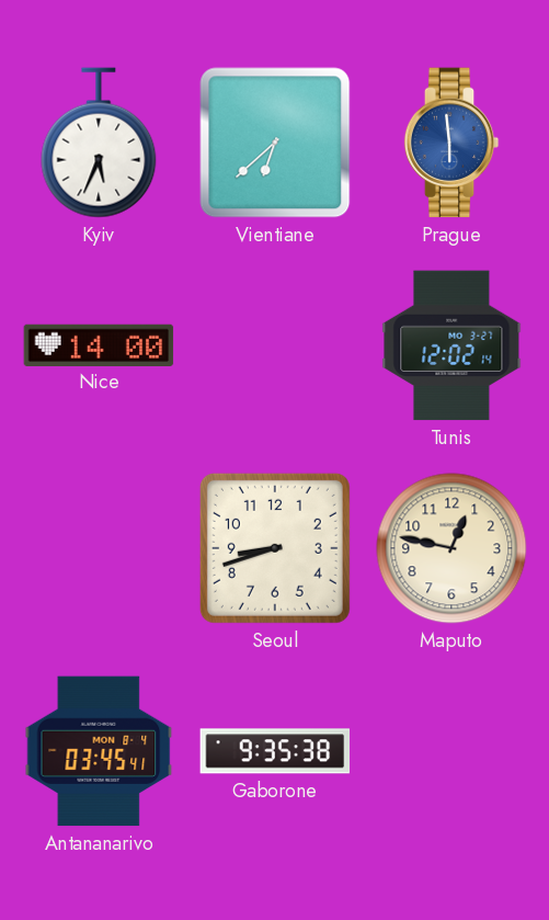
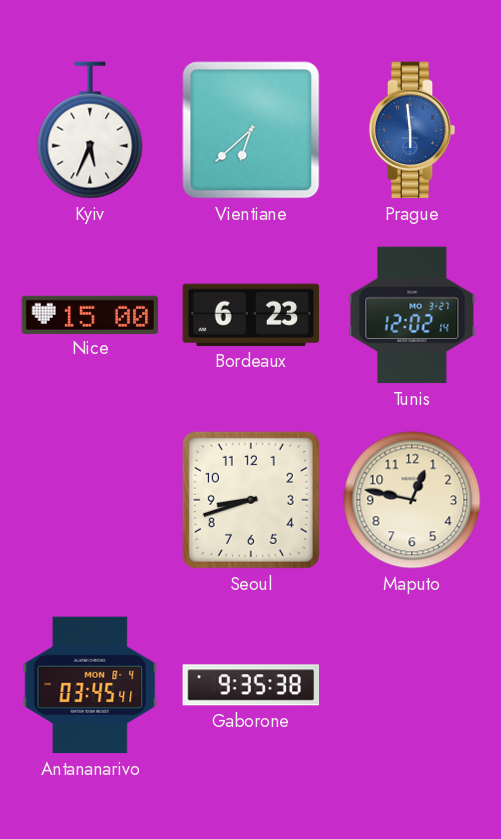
Nice: 14:00 -> 15:00 (90, 314)
Bordeaux: none -> 6:23 (251, 315)
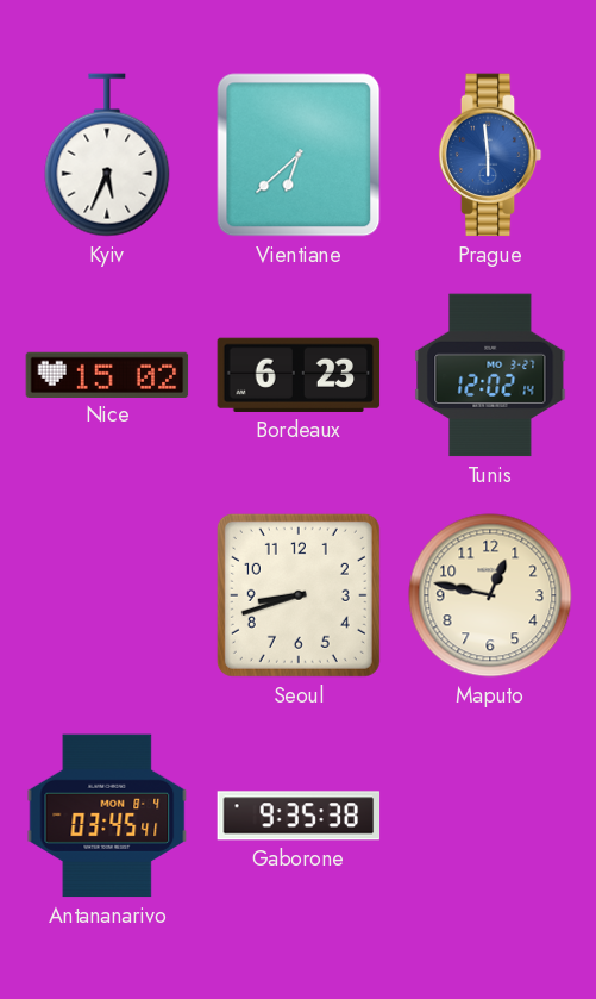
Nice: 15:00 -> 15:02 (107, 374)
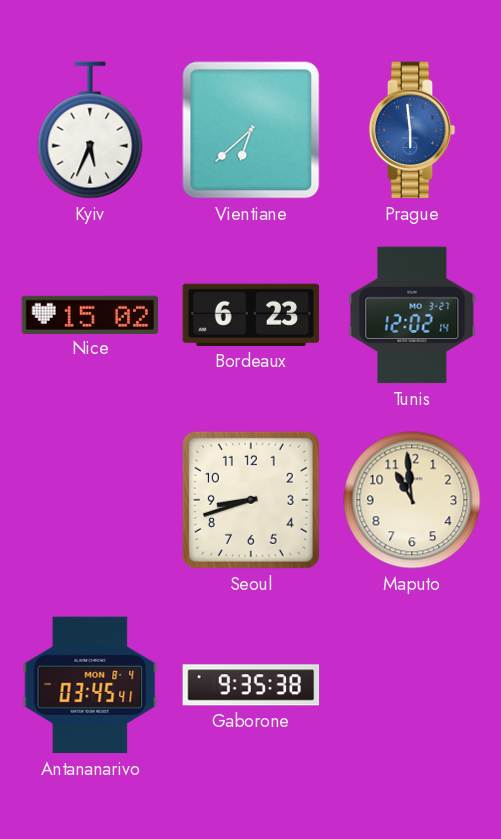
Maputo: 12:47 -> 10:59 (412, 500)
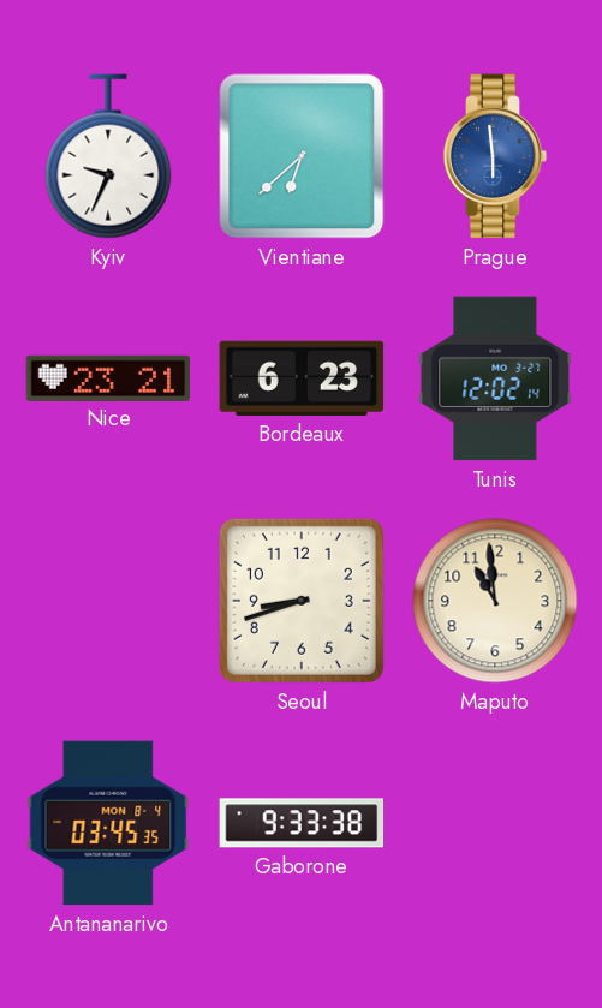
Kyiv: 5:34 -> 9:34 (108, 156)
Nice: 15:02 -> 23:21 (108, 377)
Antananarivo: 03:45:41 -> 03:45:35 (108, 823)
Gaborone: 9:35 -> 9:33 (302, 823)
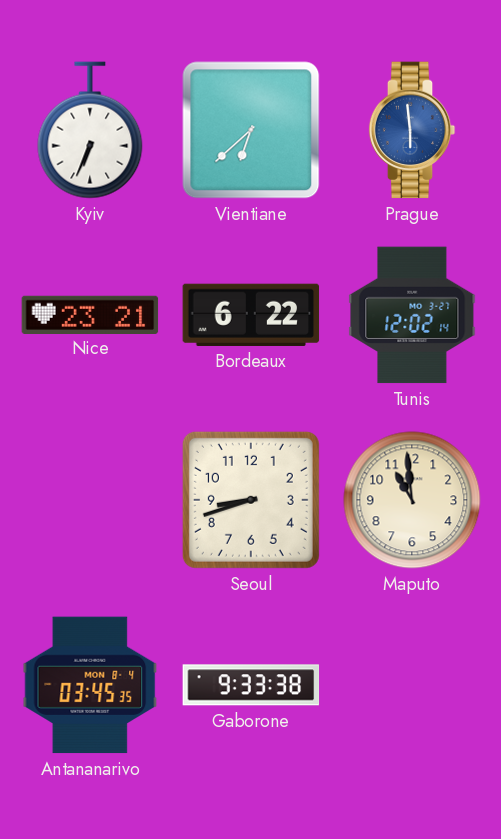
Kyiv: 9:34 -> 6:34 (90, 130)
Bordeaux: 6:23 -> 6:22 (251, 315)
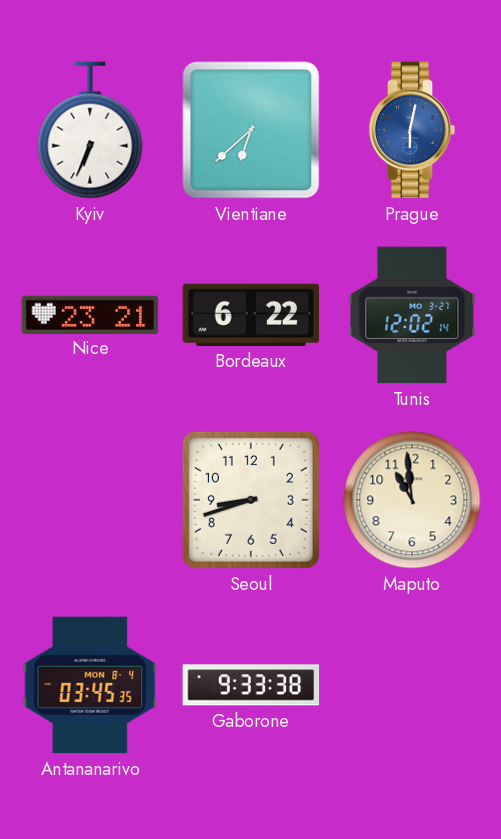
Prague: 5:59 -> 6:02 (412, 130)
